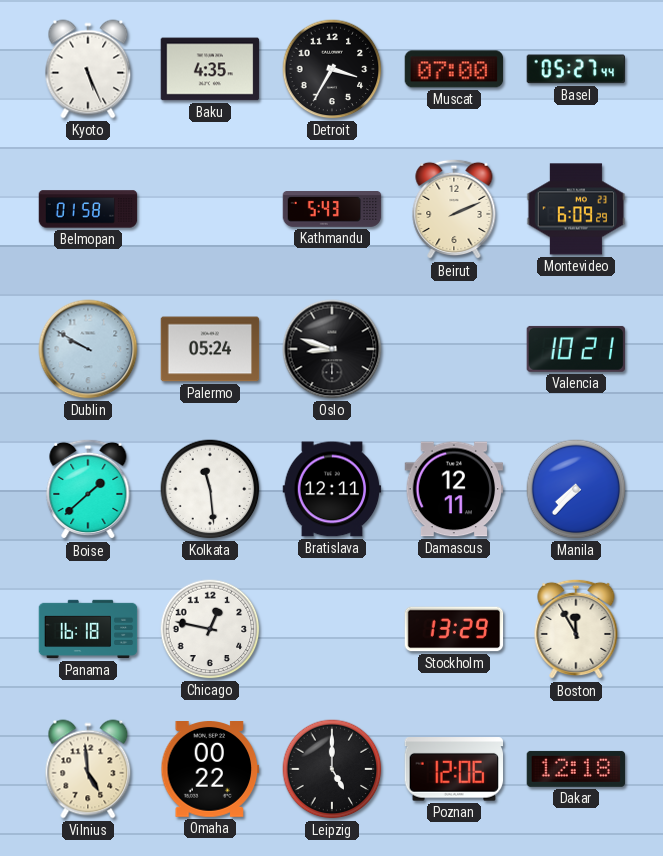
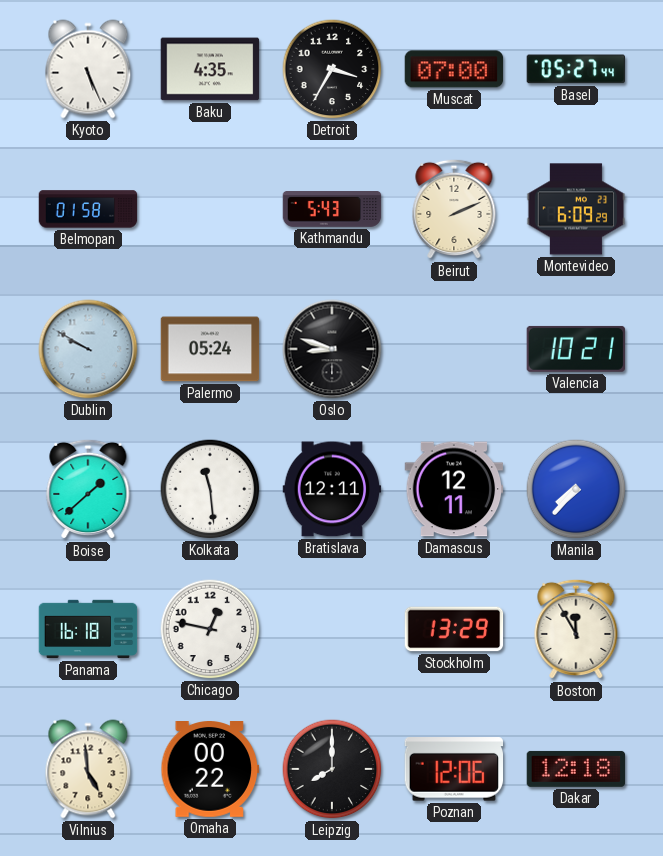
Leipzig: 5:00 -> 8:00 (332, 769)
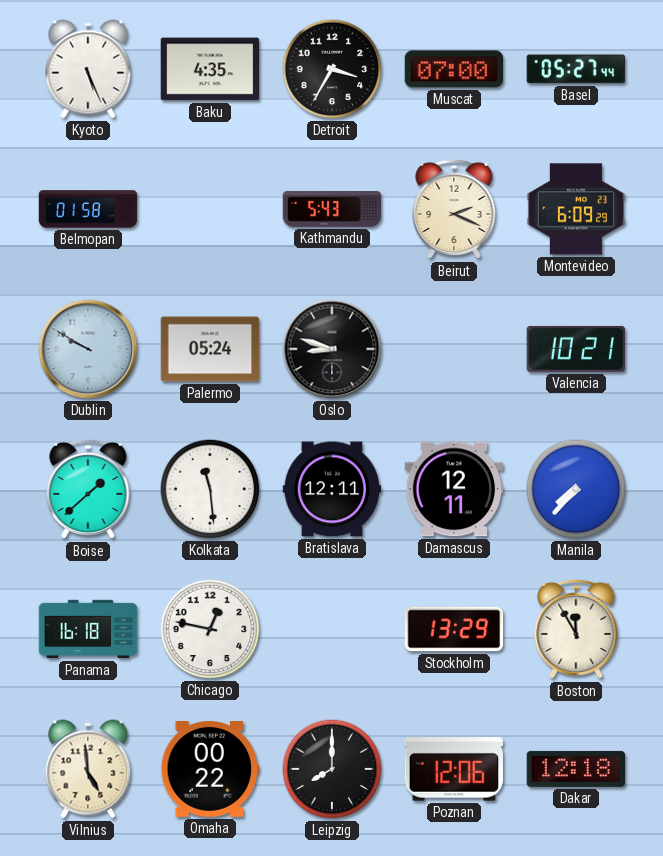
Beirut: 2:11 -> 2:19 (454, 209)
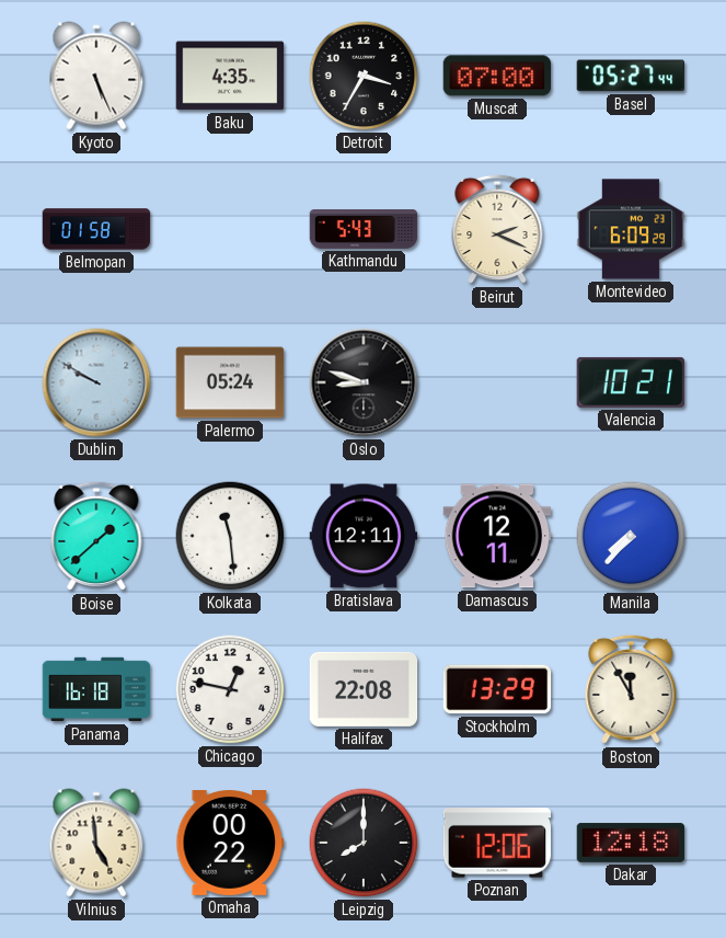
Halifax: none -> 22:08 (364, 689)
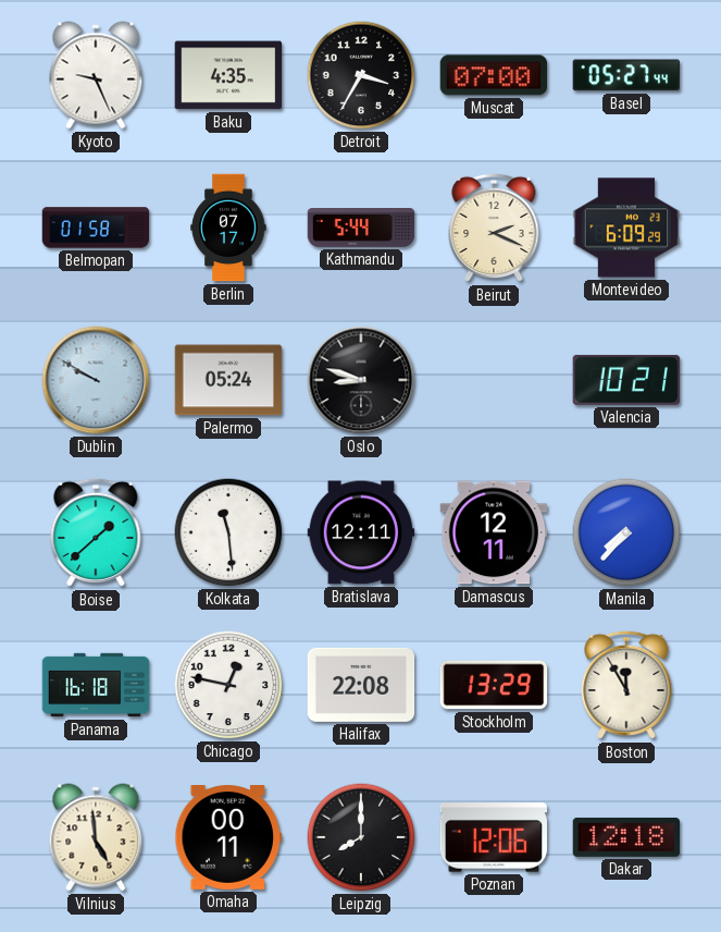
Kyoto: 5:26 -> 9:26 (96, 75)
Berlin: none -> 07:17 (228, 228)
Kathmandu: 5:43 -> 5:44 (361, 229)
Omaha: 00:22 -> 00:11 (228, 838)
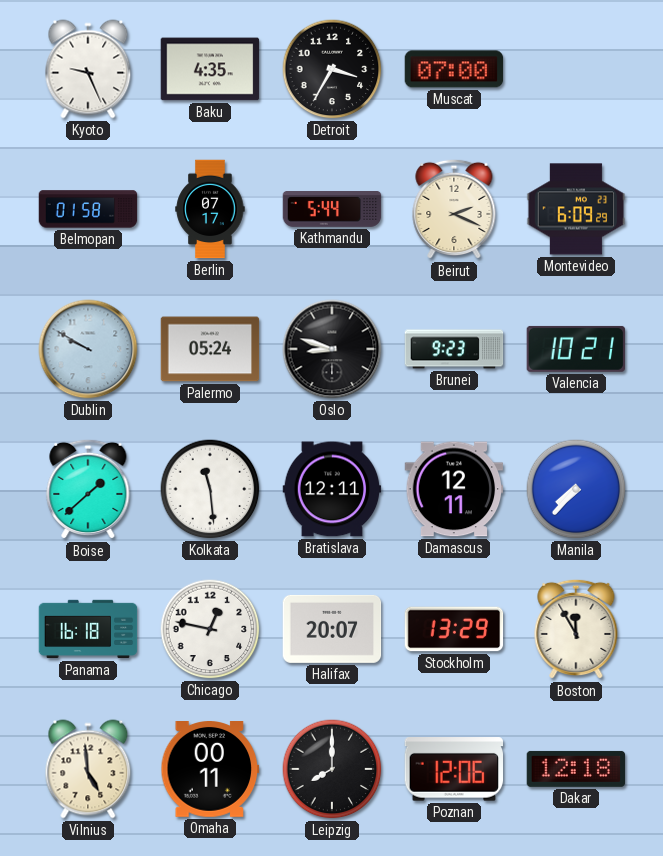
Basel: 05:27 -> none (626, 75)
Brunei: none -> 9:23 (454, 349)
Halifax: 22:08 -> 20:07 (332, 629)
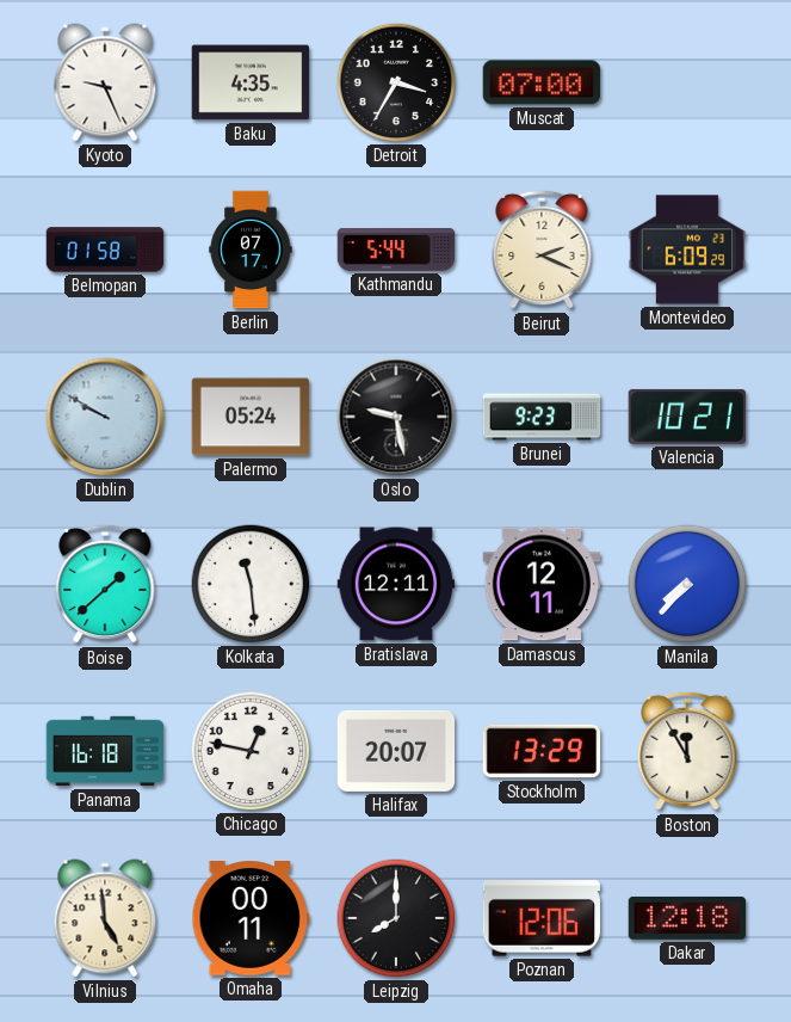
Oslo: 8:48 -> 9:28 (396, 417)
